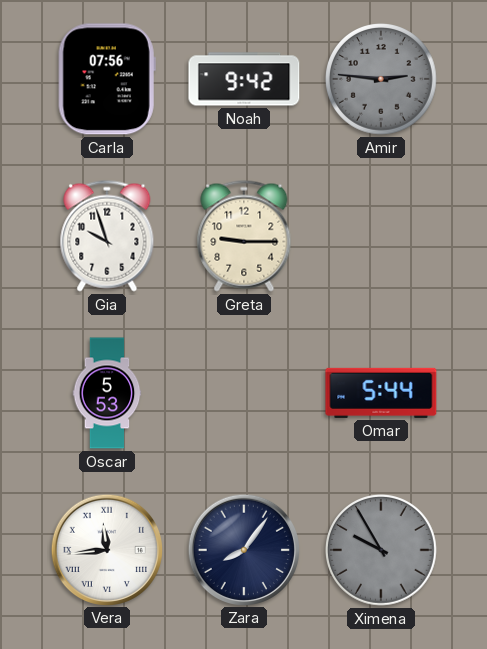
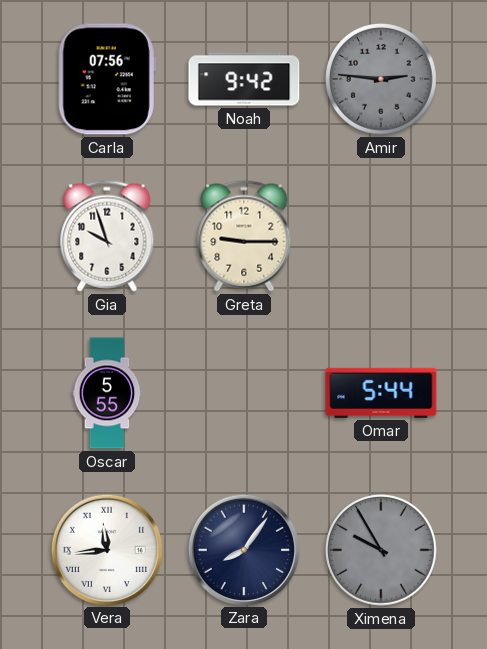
Oscar: 5:53 -> 5:55 (107, 393)
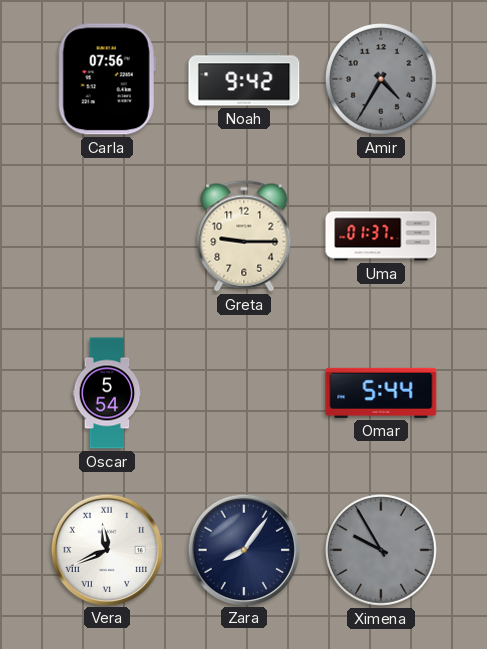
Amir: 2:46 -> 4:35 (382, 80)
Gia: 9:57 -> none (107, 236)
Uma: none -> 01:37 (381, 236)
Oscar: 5:55 -> 5:54 (107, 393)
Vera: 11:44 -> 11:41 (106, 549)
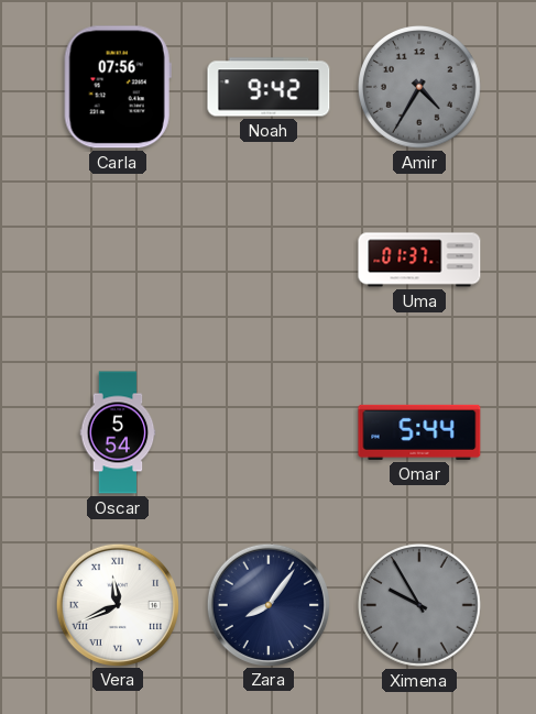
Greta: 9:15 -> none (244, 236)
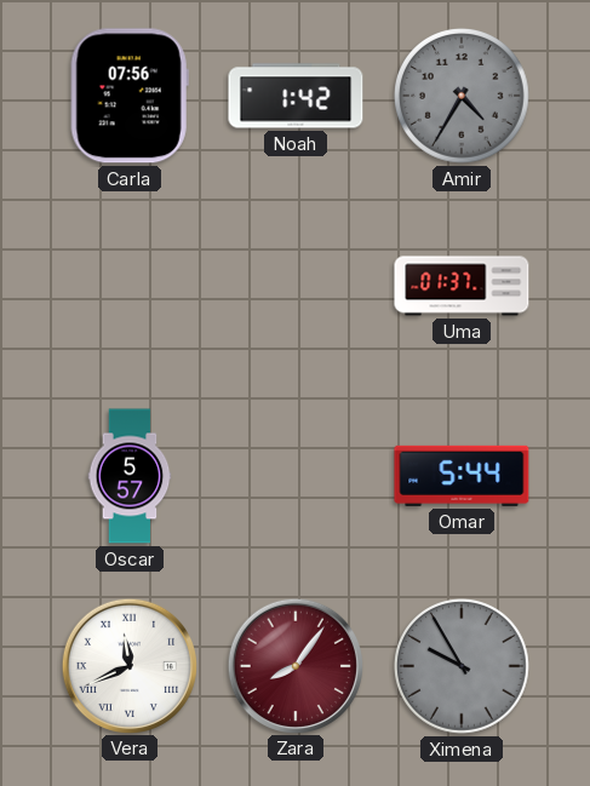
Noah: 9:42 -> 1:42 (296, 96)
Oscar: 5:54 -> 5:57 (130, 476)
Zara dial: navy -> burgundy (294, 665)
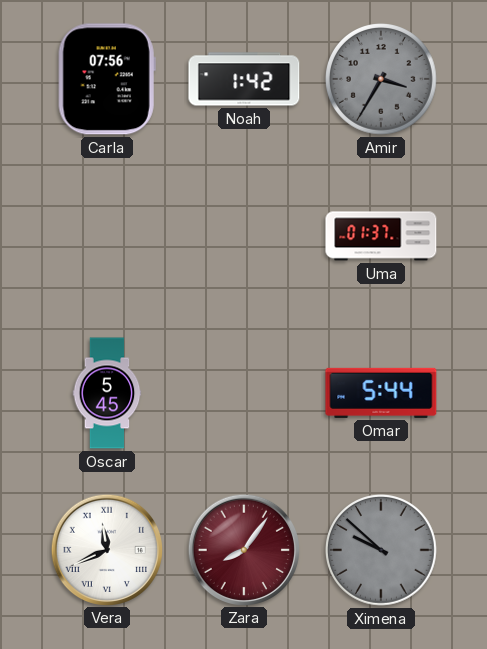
Amir: 4:35 -> 3:35 (382, 80)
Oscar: 5:57 -> 5:45 (107, 393)
Ximena: 9:55 -> 9:52 (382, 551)
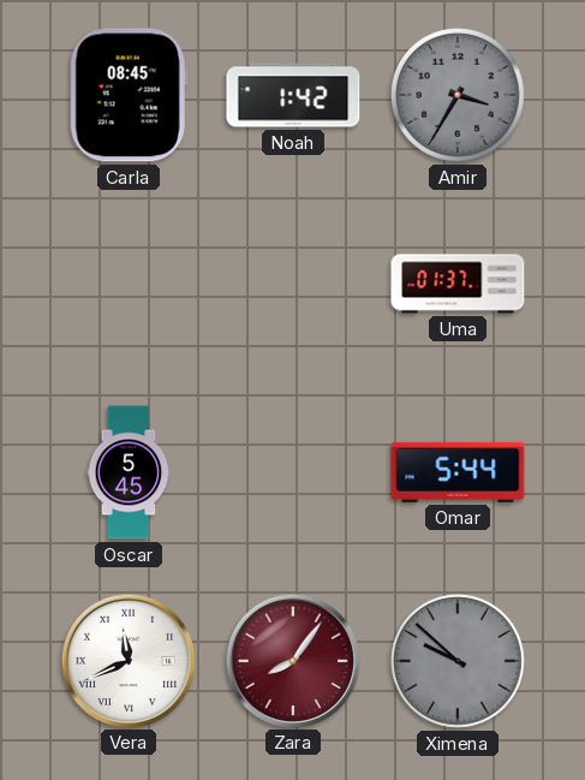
Carla: 07:56 -> 08:45 (129, 95)
